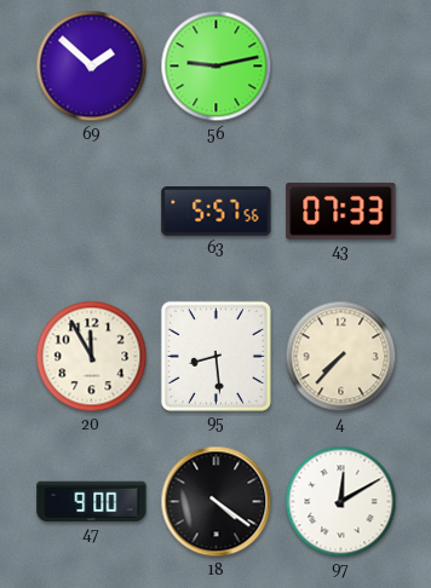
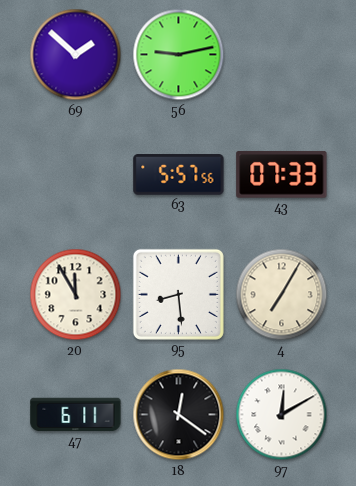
4: 7:37 -> 7:05 (282, 295)
47: 9:00 -> 6:11 (76, 415)
18: 4:21 -> 12:21 (179, 415)
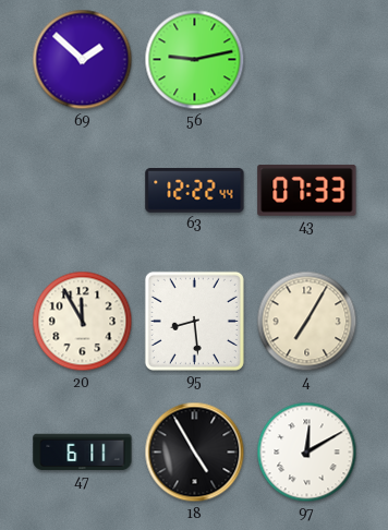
63: 5:57 -> 12:22 (195, 191)
18: 12:21 -> 4:55 (195, 453)
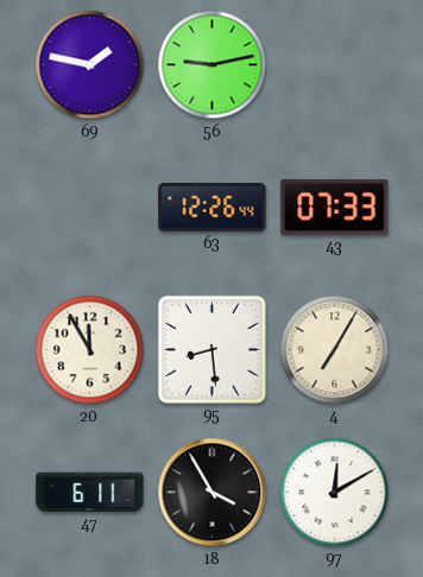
69: 1:52 -> 1:47 (90, 65)
63: 12:22 -> 12:26 (213, 208)
18: 4:55 -> 3:55 (213, 493)
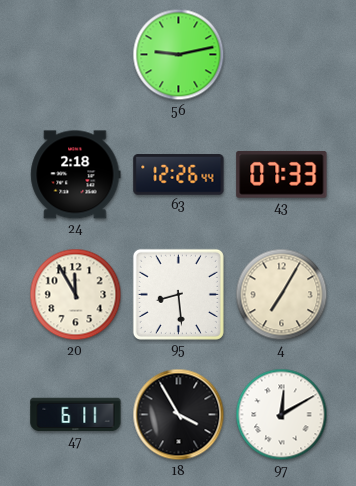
69: 1:47 -> none (90, 65)
24: none -> 2:18 (76, 175)
